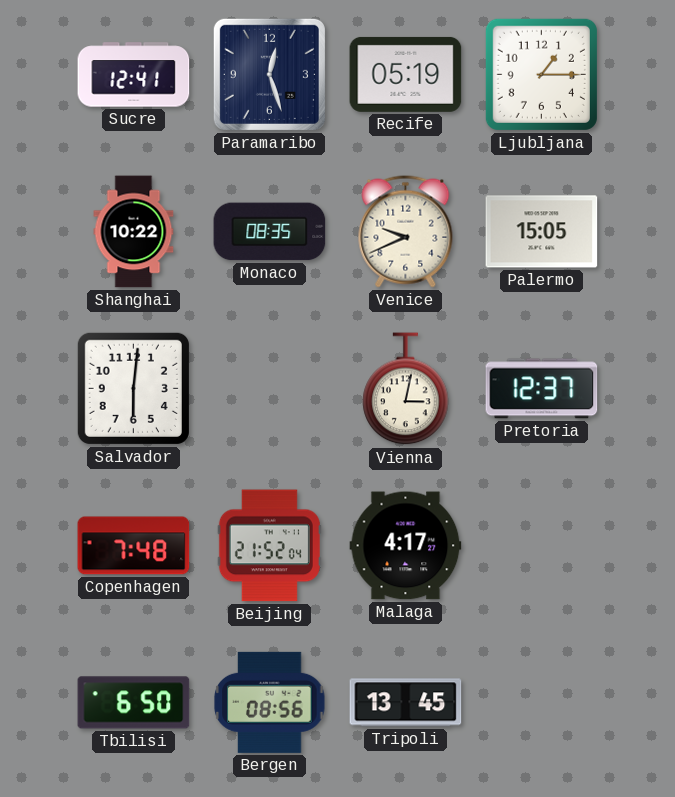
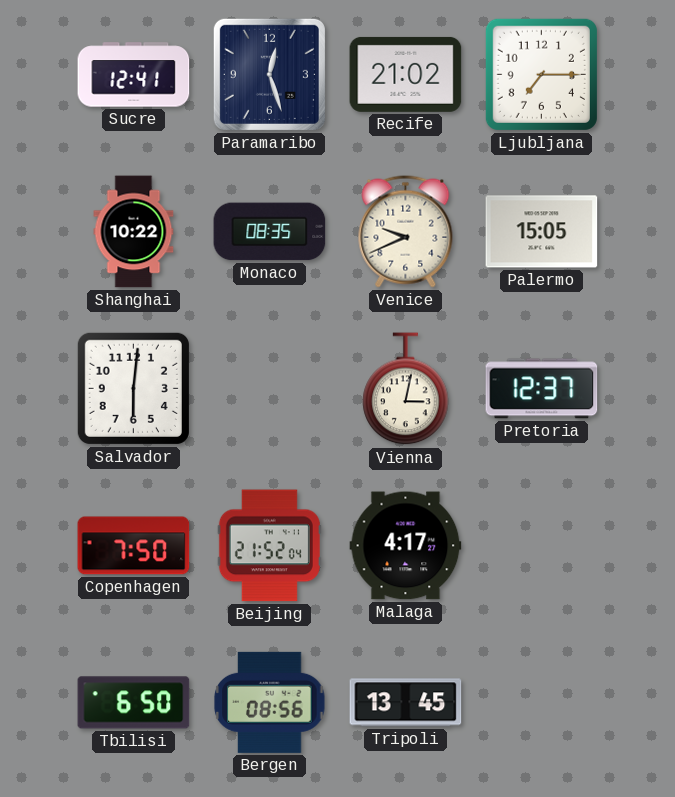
Recife: 05:19 -> 21:02 (406, 74)
Ljubljana: 1:15 -> 7:15 (541, 74)
Copenhagen: 7:48 -> 7:50 (134, 546)
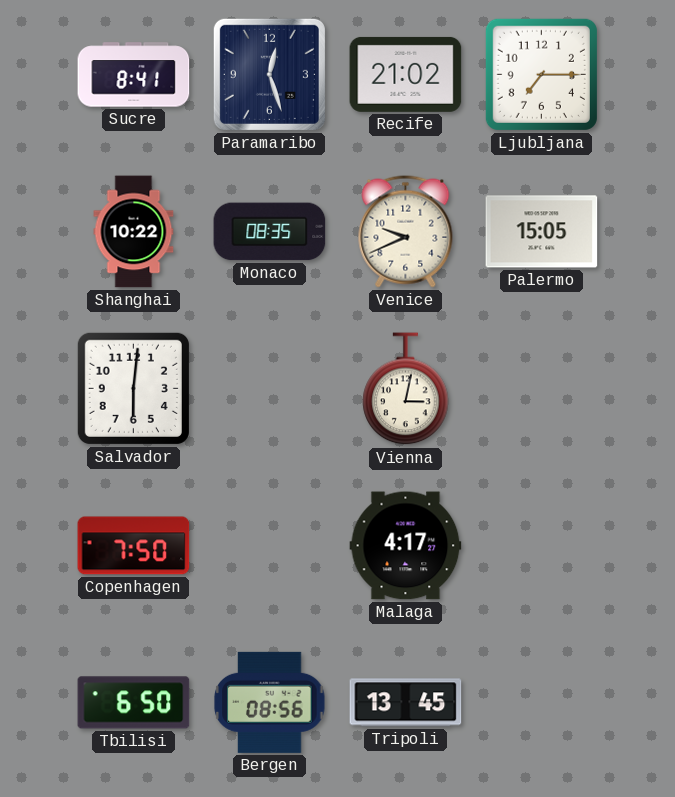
Sucre: 12:41 -> 8:41 (134, 75)
Pretoria: 12:37 -> none (542, 389)
Beijing: 21:52 -> none (269, 546)
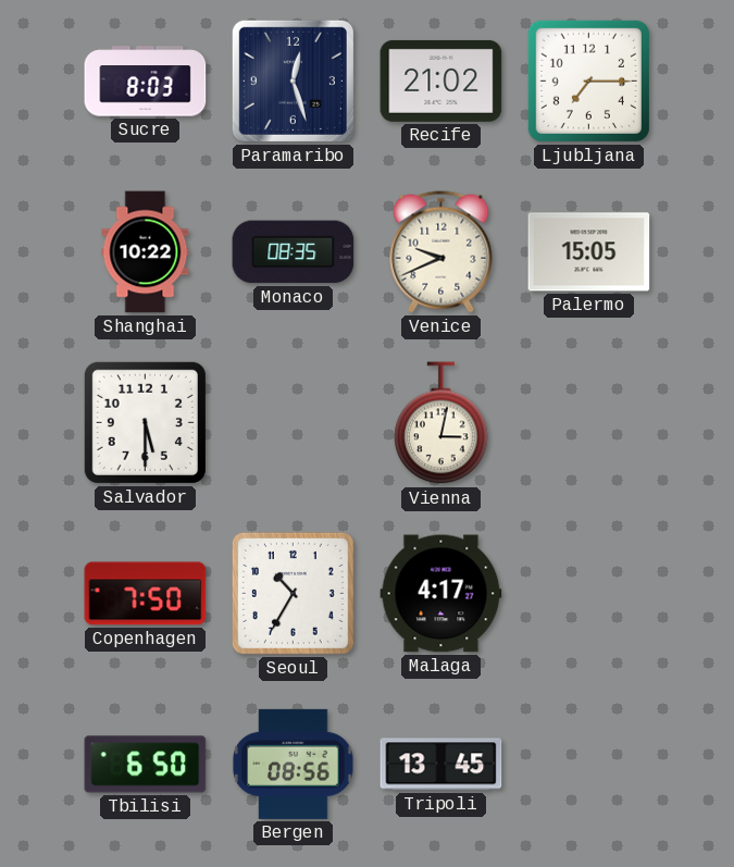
Sucre: 8:41 -> 8:03 (146, 82)
Salvador: 6:01 -> 5:30 (145, 422)
Seoul: none -> 10:35 (293, 593)
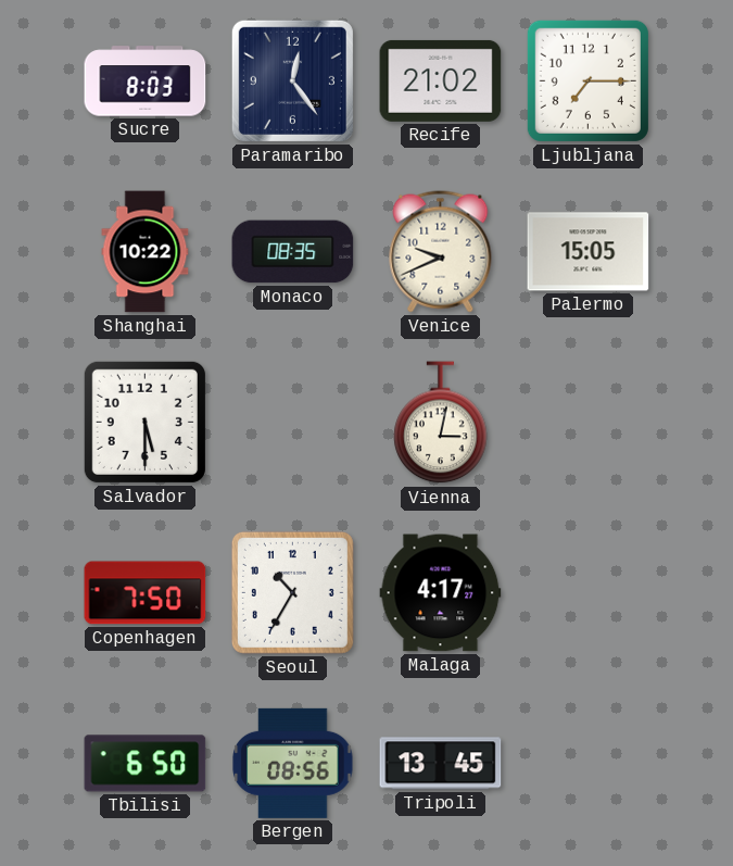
Paramaribo: 12:27 -> 12:24 (292, 80)
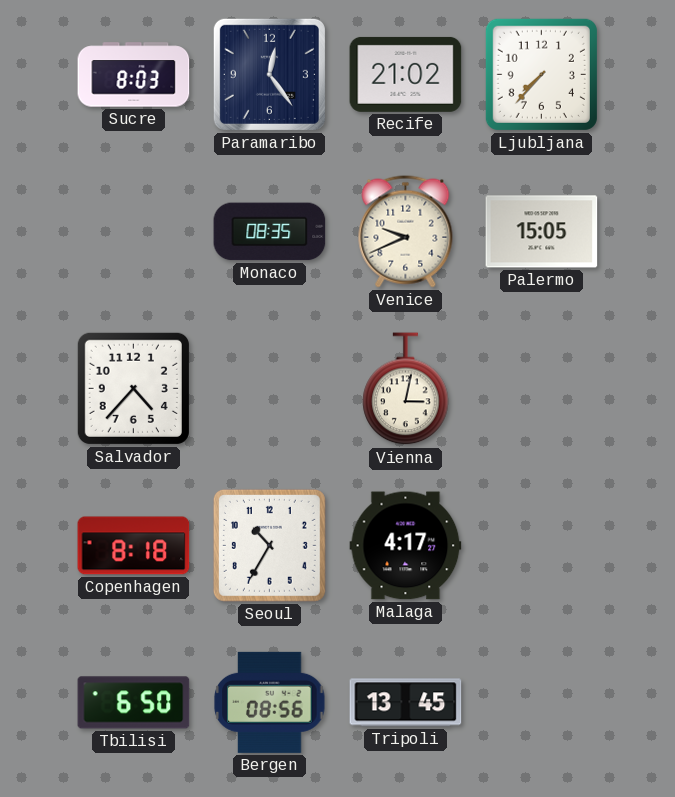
Ljubljana: 7:15 -> 7:37 (541, 74)
Shanghai: 10:22 -> none (146, 252)
Salvador: 5:30 -> 4:37 (133, 388)
Copenhagen: 7:50 -> 8:18 (134, 546)
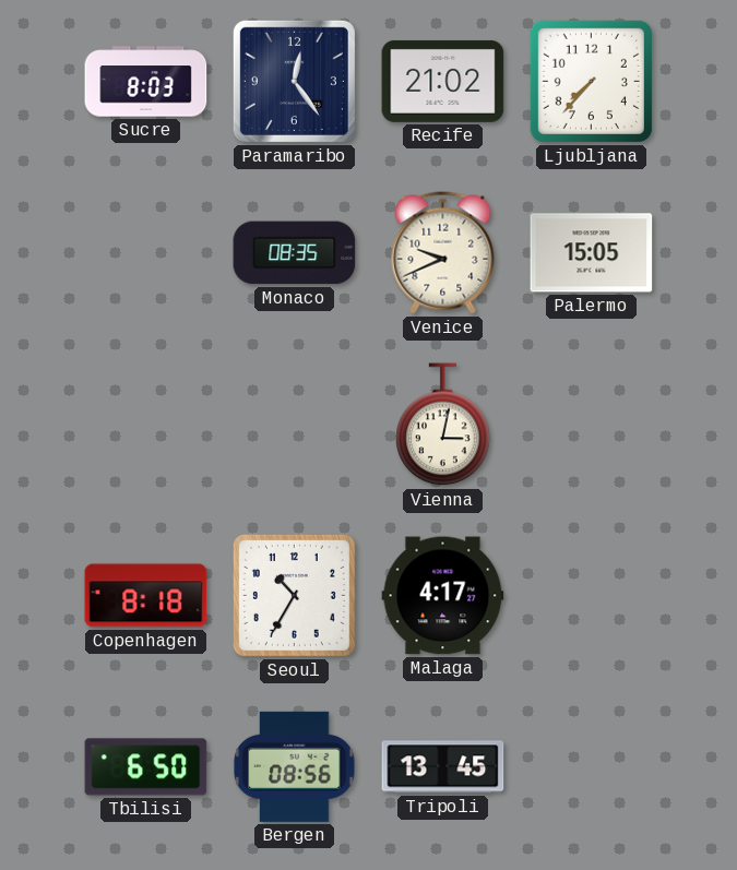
Salvador: 4:37 -> none (133, 388)
